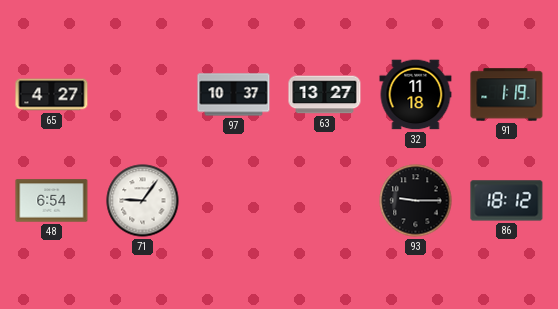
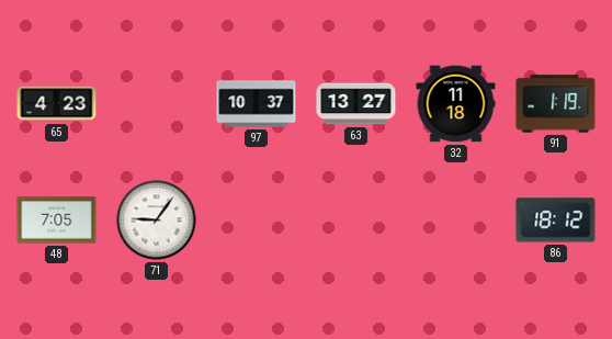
65: 4:27 -> 4:23 (57, 104)
48: 6:54 -> 7:05 (57, 221)
93: 9:15 -> none (416, 201)
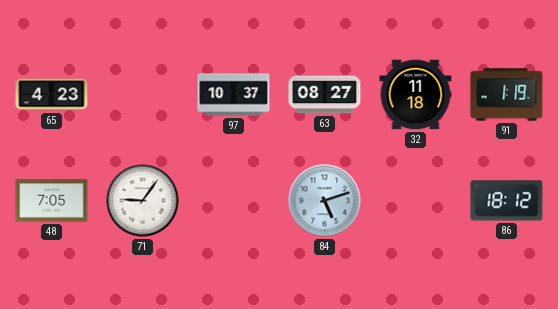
63: 13:27 -> 08:27 (325, 95)
84: none -> 5:12 (325, 201)
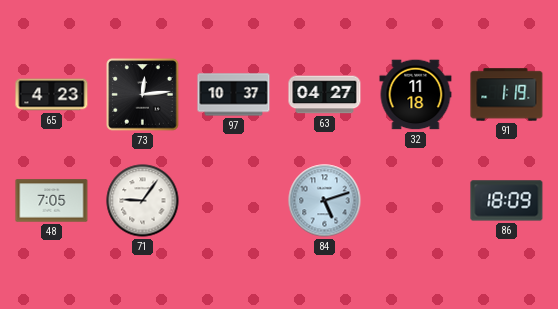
73: none -> 12:14 (143, 95)
63: 08:27 -> 04:27 (325, 95)
86: 18:12 -> 18:09 (507, 201)
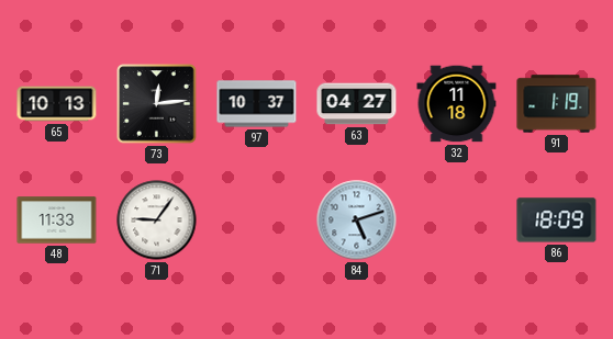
65: 4:23 -> 10:13 (57, 104)
48: 7:05 -> 11:33 (57, 221)
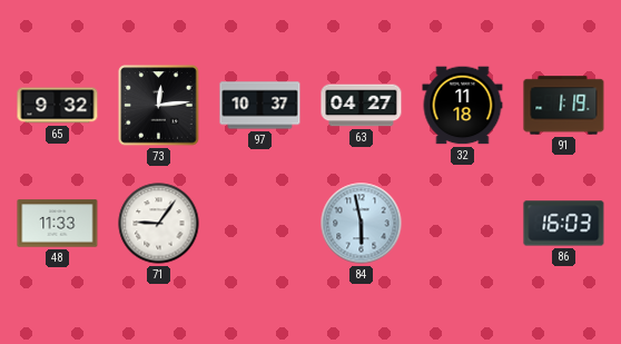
65: 10:13 -> 9:32 (58, 106)
84: 5:12 -> 5:58 (362, 224)
86: 18:09 -> 16:03 (564, 224)
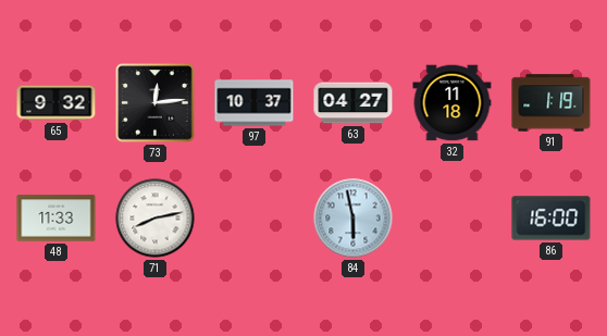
71: 9:06 -> 8:13 (156, 219)
86: 16:03 -> 16:00 (552, 219)
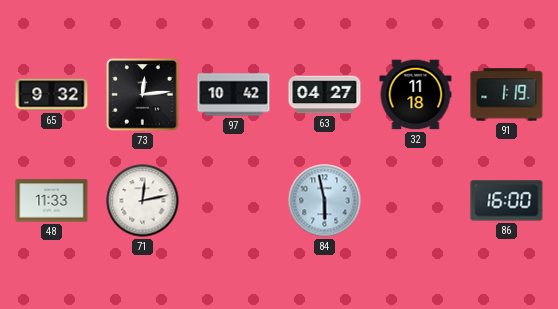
97: 10:37 -> 10:42 (234, 95)
71: 8:13 -> 12:13 (143, 201)
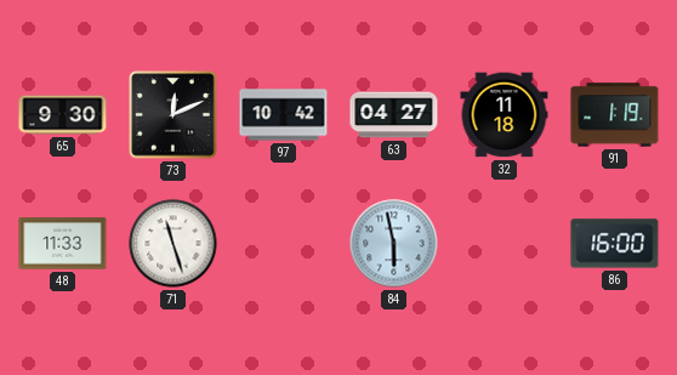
65: 9:32 -> 9:30 (63, 115)
73: 12:14 -> 12:11 (173, 115)
71: 12:13 -> 11:27 (173, 244)
